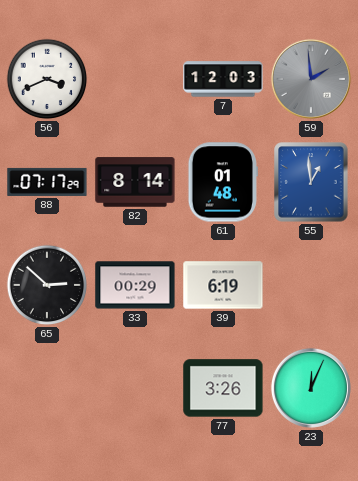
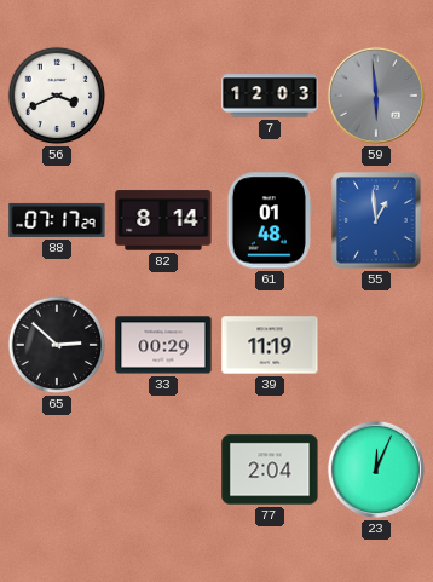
59: 1:59 -> 5:59 (376, 96)
39: 6:19 -> 11:19 (270, 345)
77: 3:26 -> 2:04 (270, 469)
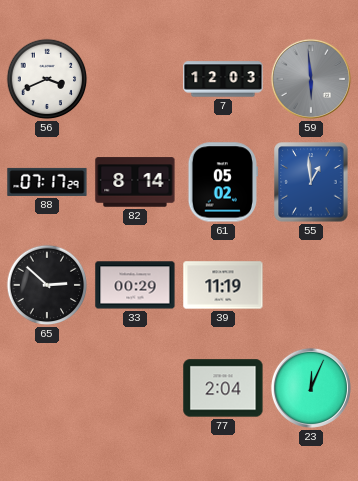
61: 01:48 -> 05:02 (223, 182)
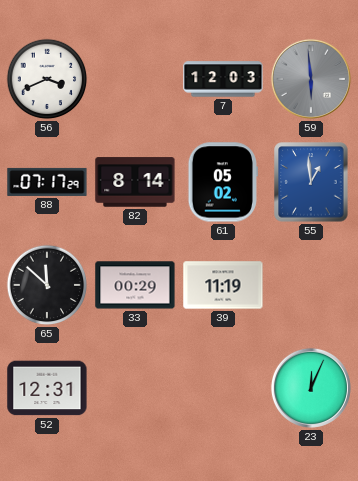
65: 2:52 -> 11:52 (47, 285)
52: none -> 12:31 (47, 388)
77: 2:04 -> none (223, 388)
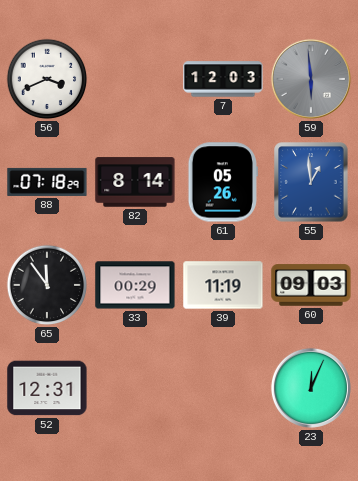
88: 07:17 -> 07:18 (47, 182)
61: 05:02 -> 05:26 (223, 182)
65: 11:52 -> 11:54 (47, 285)
60: none -> 09:03 (311, 285)
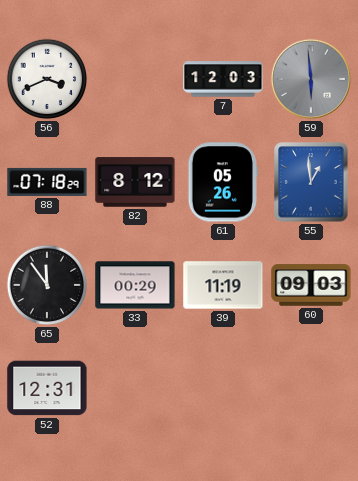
82: 8:14 -> 8:12 (135, 182)
23: 12:04 -> none (311, 388)
